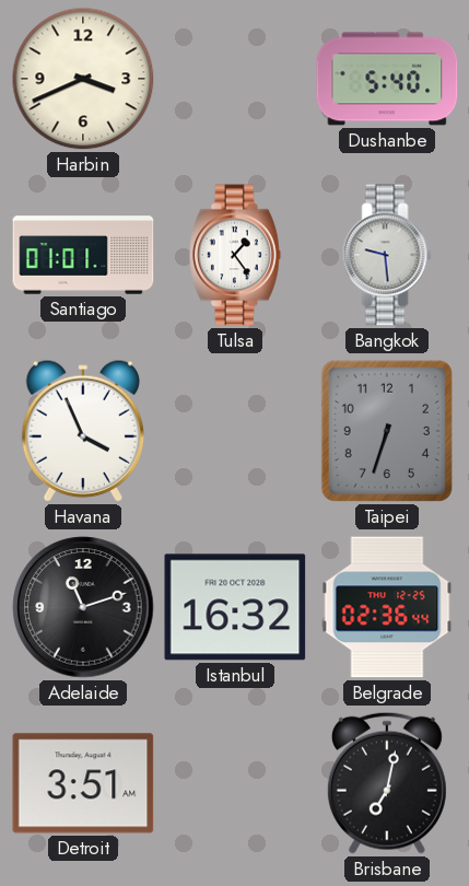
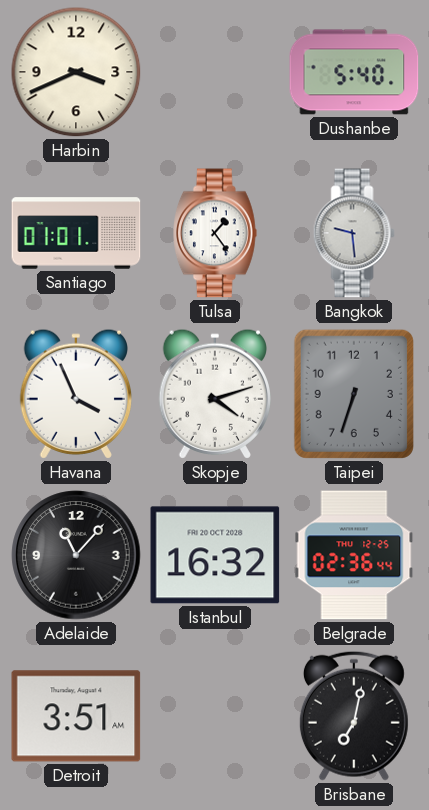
Skopje: none -> 4:12 (215, 394)
Adelaide: 11:12 -> 11:07 (76, 555)
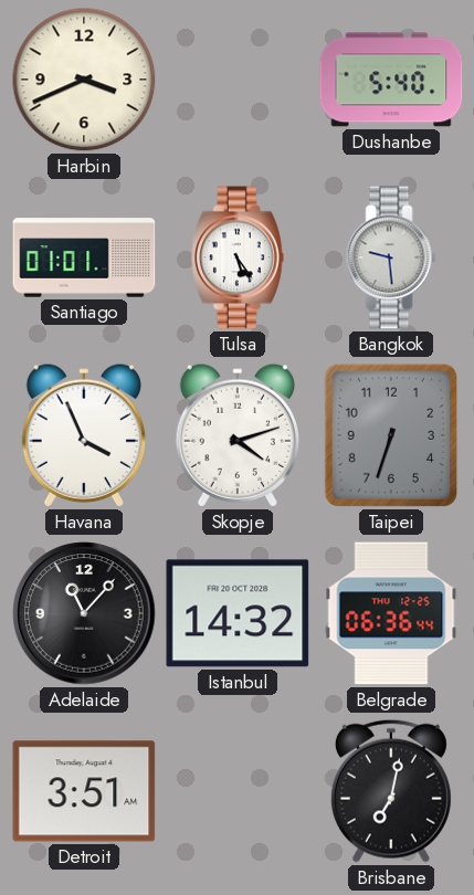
Tulsa: 1:24 -> 5:24 (239, 257)
Istanbul: 16:32 -> 14:32 (238, 613)
Belgrade: 02:36 -> 06:36 (391, 613)
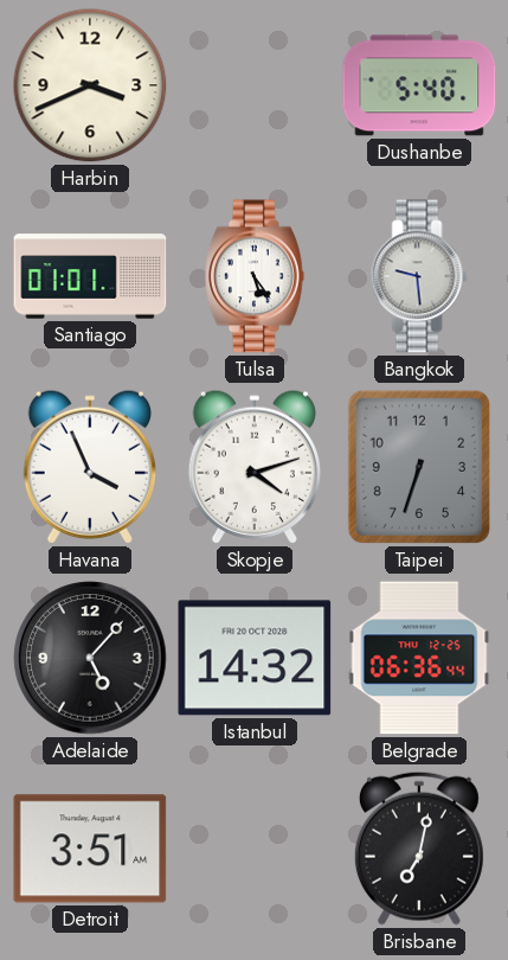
Adelaide: 11:07 -> 5:07 (90, 658)
